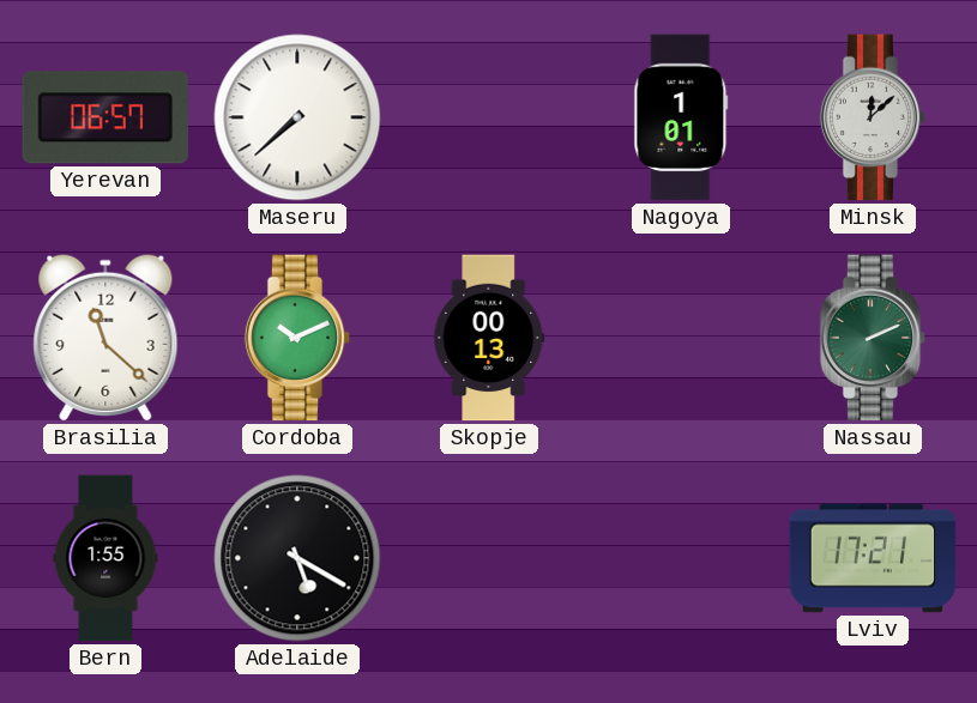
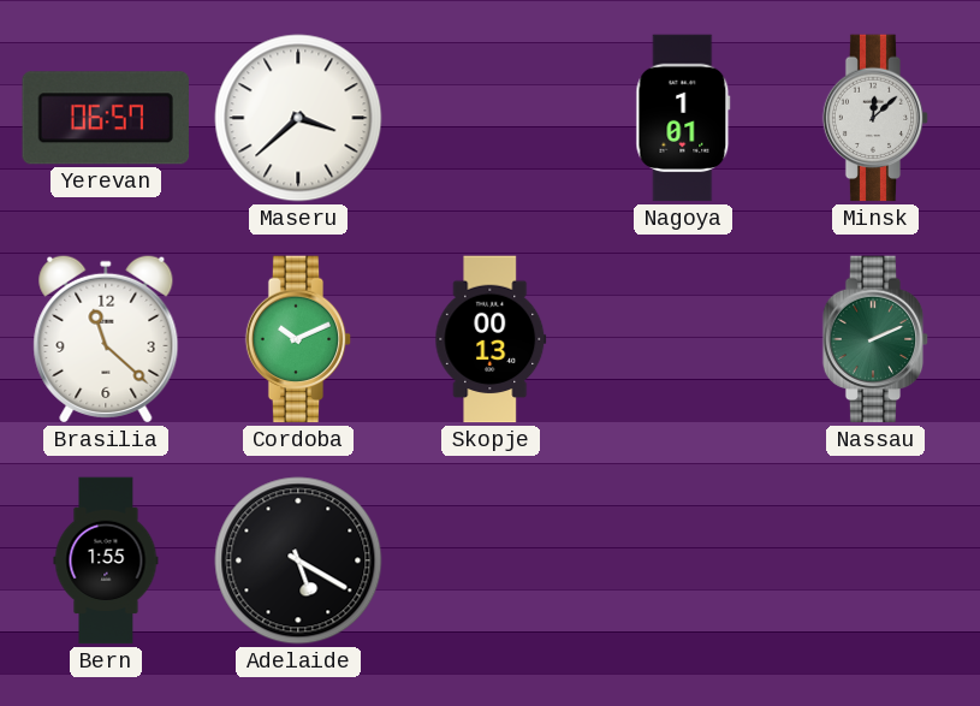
Maseru: 7:38 -> 3:38 (298, 118)
Lviv: 17:21 -> none (873, 558)
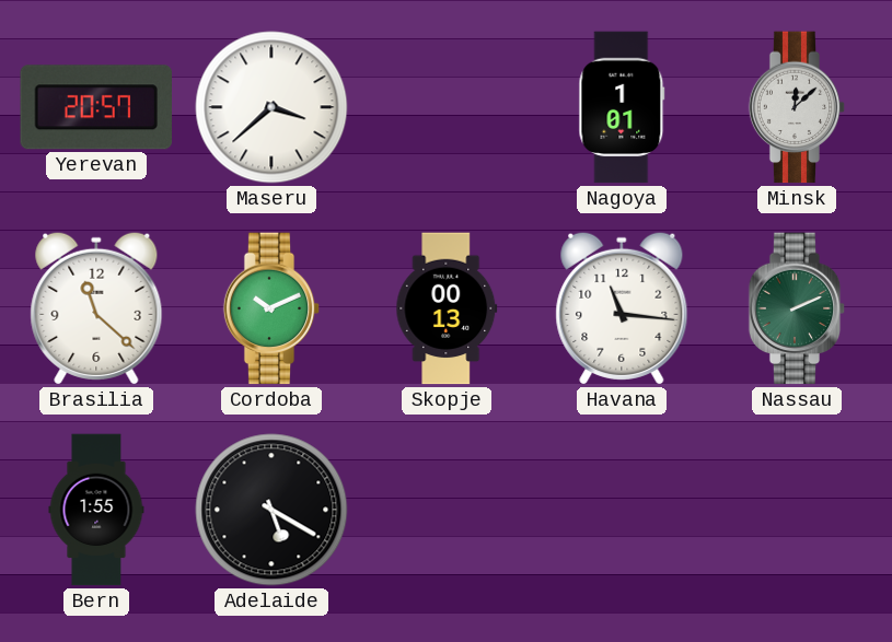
Yerevan: 06:57 -> 20:57 (95, 107)
Havana: none -> 11:16 (622, 308)
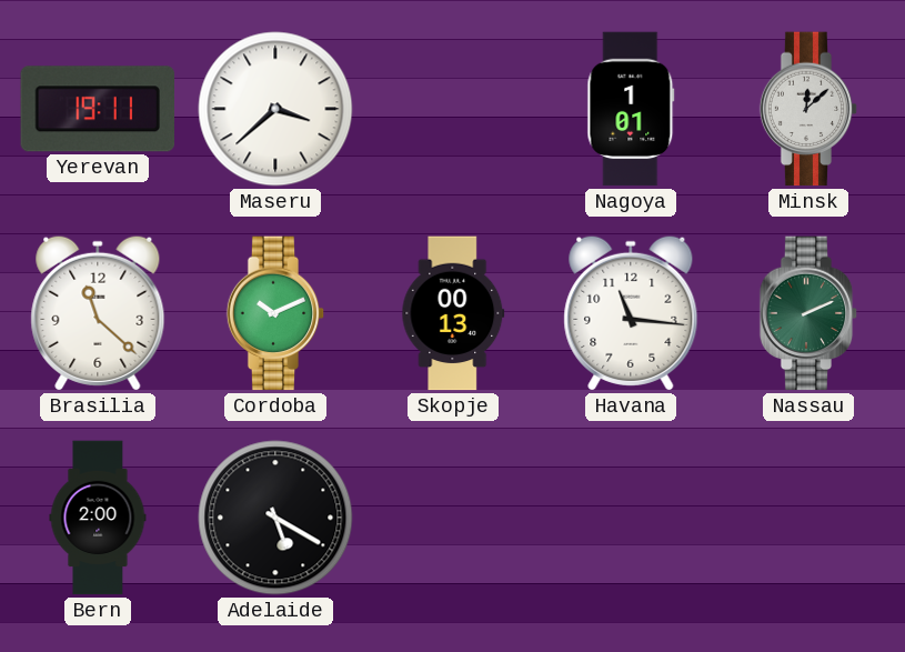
Yerevan: 20:57 -> 19:11 (97, 109)
Bern: 1:55 -> 2:00 (98, 518)
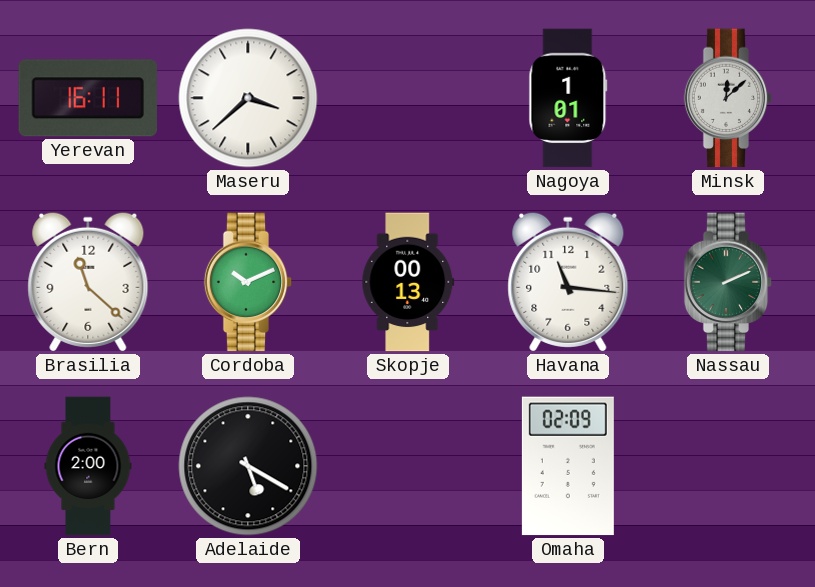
Yerevan: 19:11 -> 16:11 (87, 98)
Omaha: none -> 02:09 (568, 466)
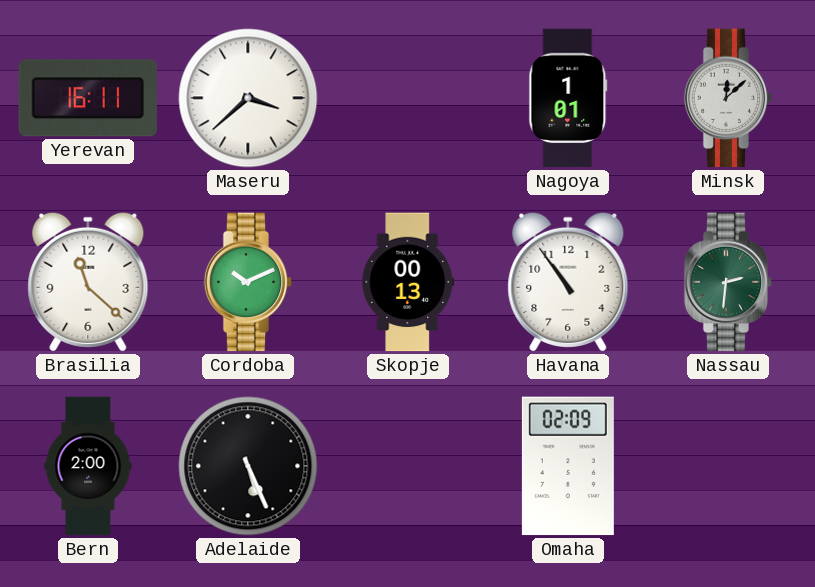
Havana: 11:16 -> 10:54 (568, 282)
Nassau: 2:11 -> 2:31 (728, 282)
Adelaide: 5:20 -> 5:26 (248, 466)
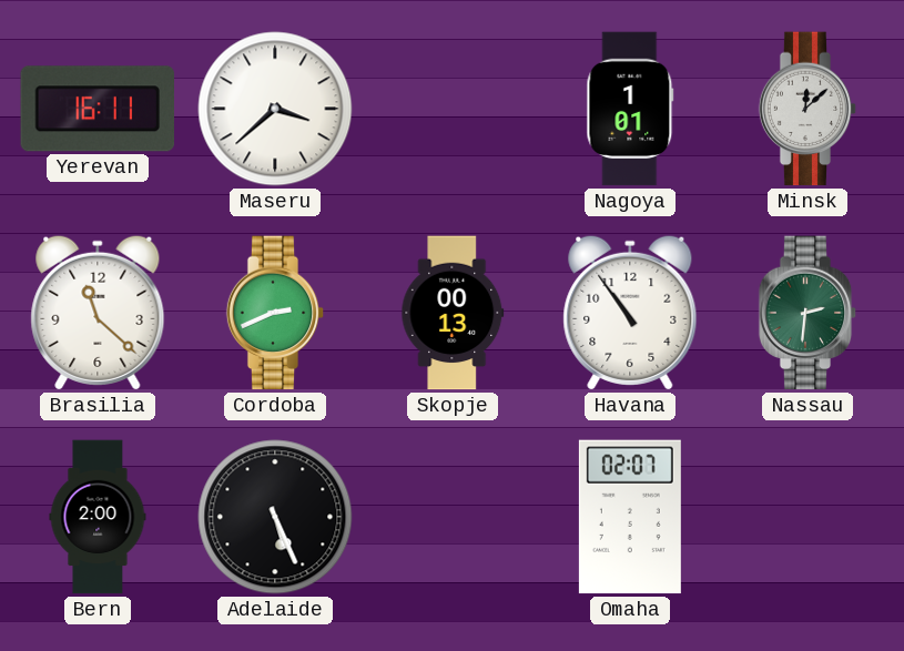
Cordoba: 10:11 -> 2:41 (275, 313)
Omaha: 02:09 -> 02:07 (630, 517)
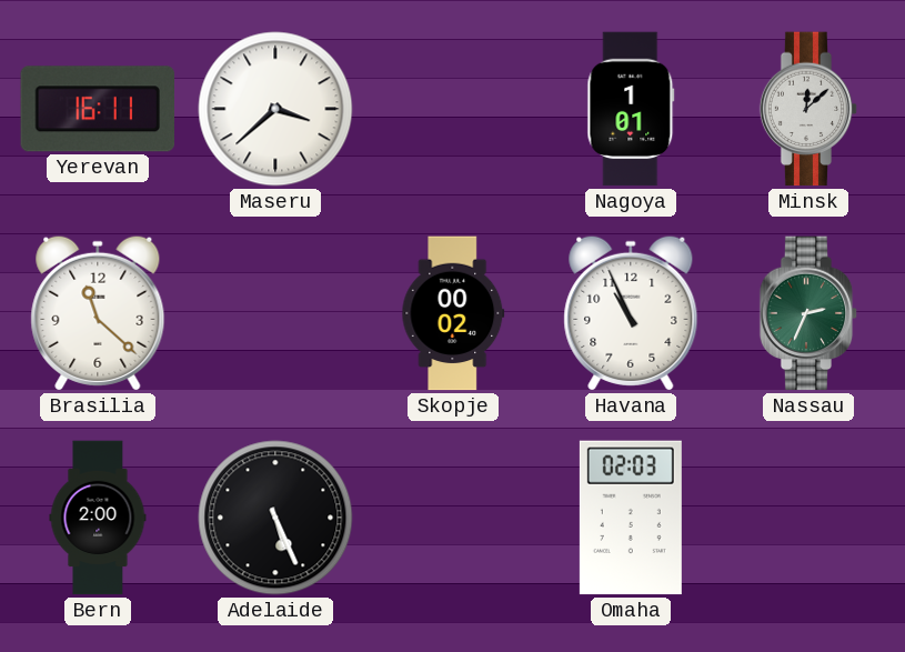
Cordoba: 2:41 -> none (275, 313)
Skopje: 00:13 -> 00:02 (453, 313)
Havana: 10:54 -> 10:56 (631, 313)
Nassau: 2:31 -> 2:34 (808, 313)
Omaha: 02:07 -> 02:03 (631, 518)
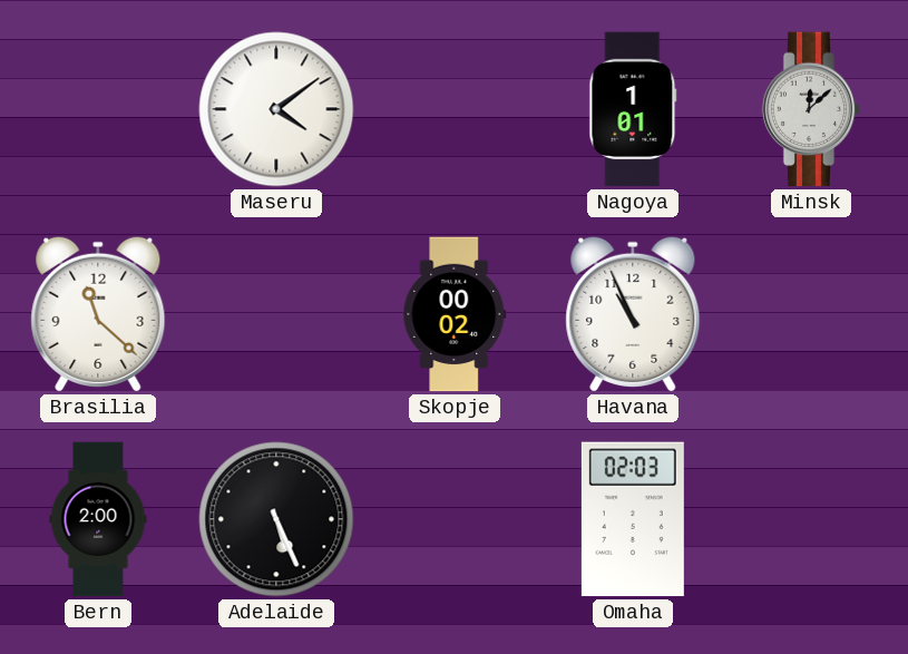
Yerevan: 16:11 -> none (97, 109)
Maseru: 3:38 -> 4:09 (276, 109)
Nassau: 2:34 -> none (808, 313)
